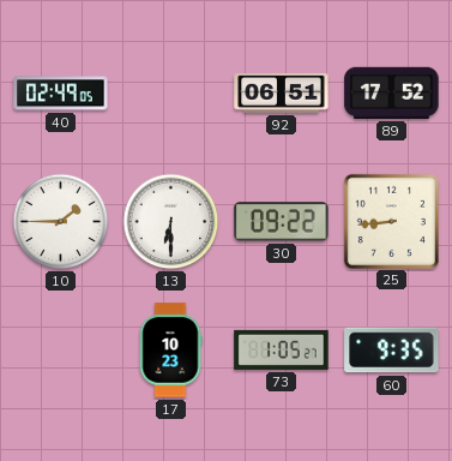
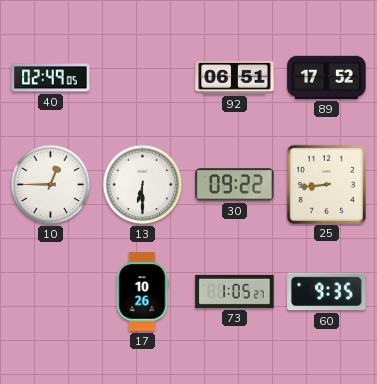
10: 1:45 -> 12:45 (51, 185)
17: 10:23 -> 10:26 (142, 292)
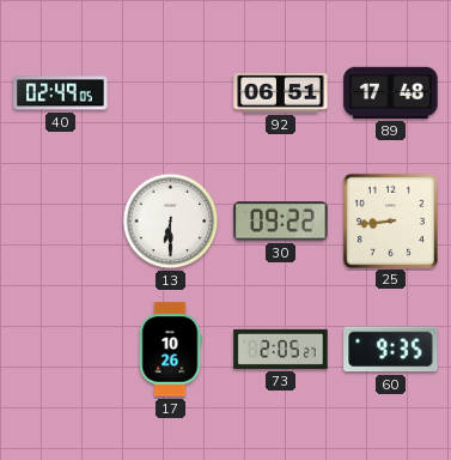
89: 17:52 -> 17:48 (391, 92)
10: 12:45 -> none (51, 185)
73: 1:05 -> 2:05 (281, 349)
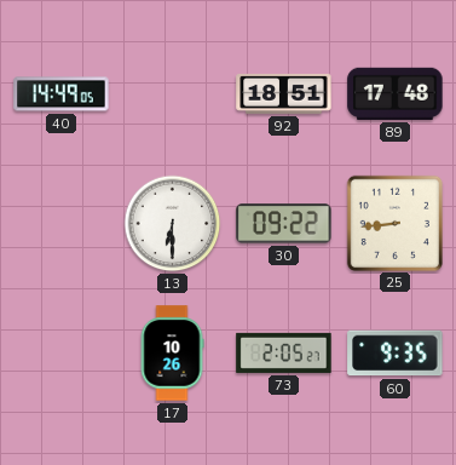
40: 02:49 -> 14:49 (62, 94)
92: 06:51 -> 18:51 (284, 93)
